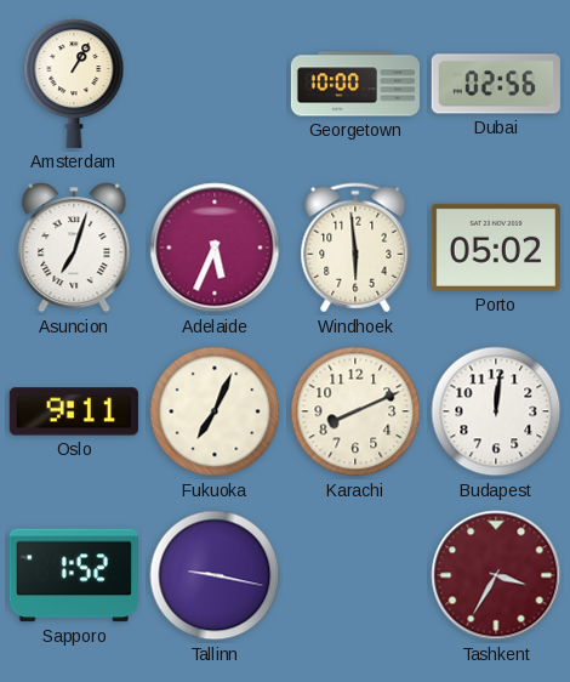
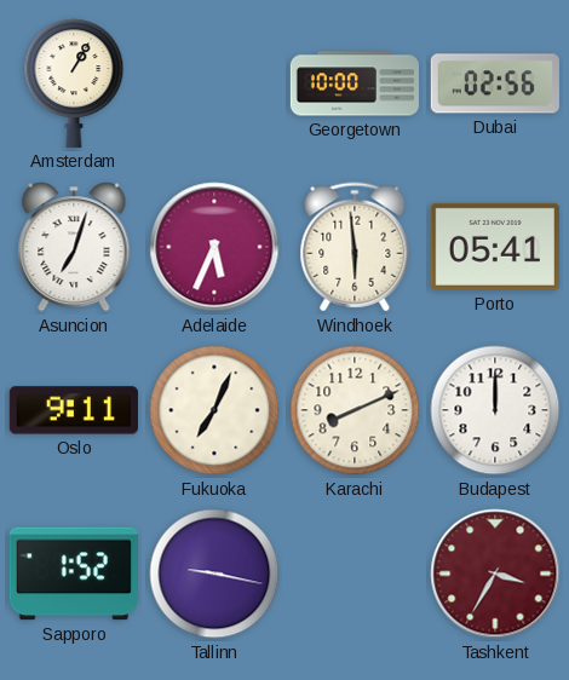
Porto: 05:02 -> 05:41 (495, 247)
Budapest: 12:01 -> 12:00 (495, 410)
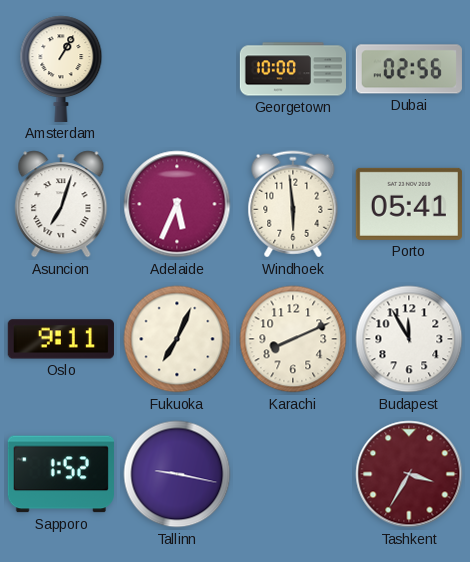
Budapest: 12:00 -> 11:55 (409, 339)
